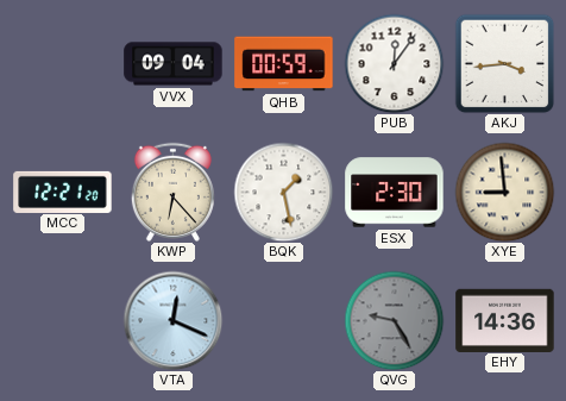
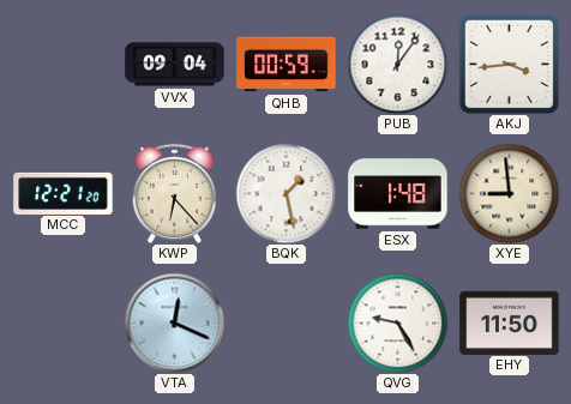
ESX: 2:30 -> 1:48 (398, 194)
QVG dial: grey -> white (397, 322)
EHY: 14:36 -> 11:50 (510, 322)
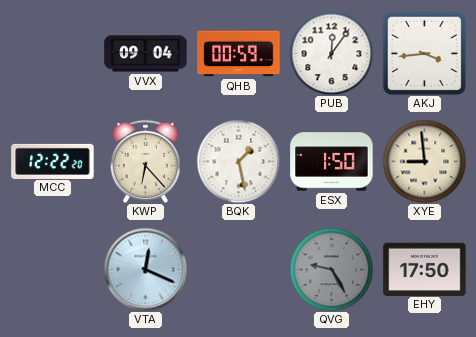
MCC: 12:21 -> 12:22 (53, 161)
ESX: 1:48 -> 1:50 (332, 162)
QVG dial: white -> grey (331, 269)
EHY: 11:50 -> 17:50 (425, 269)
